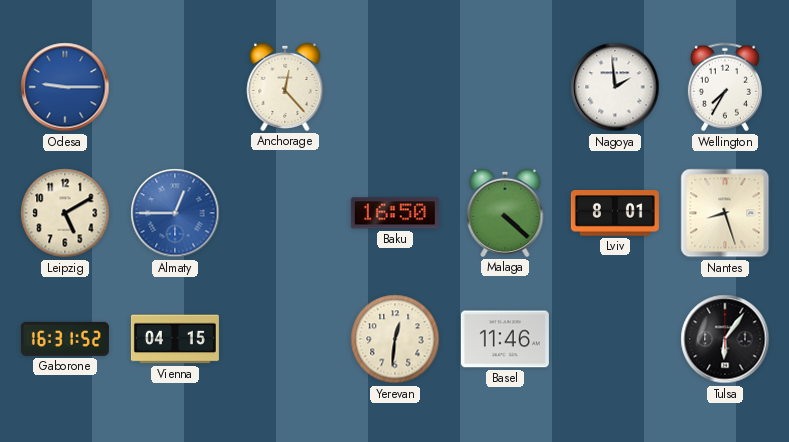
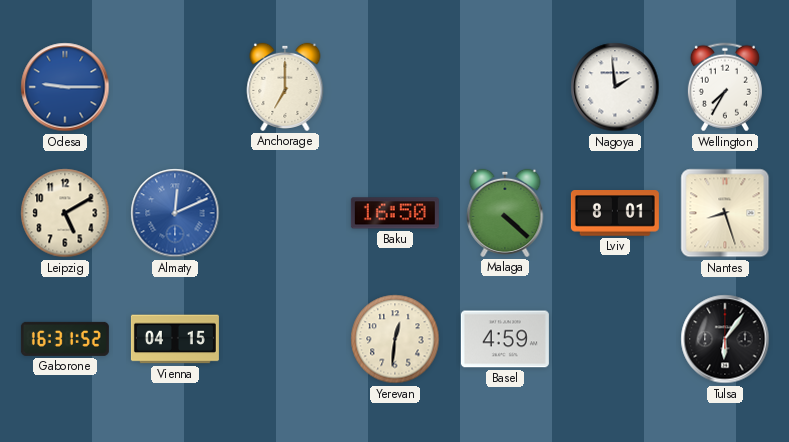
Anchorage: 12:23 -> 7:00 (285, 87)
Almaty: 12:45 -> 12:11 (175, 213)
Basel: 11:46 -> 4:59 (505, 339)
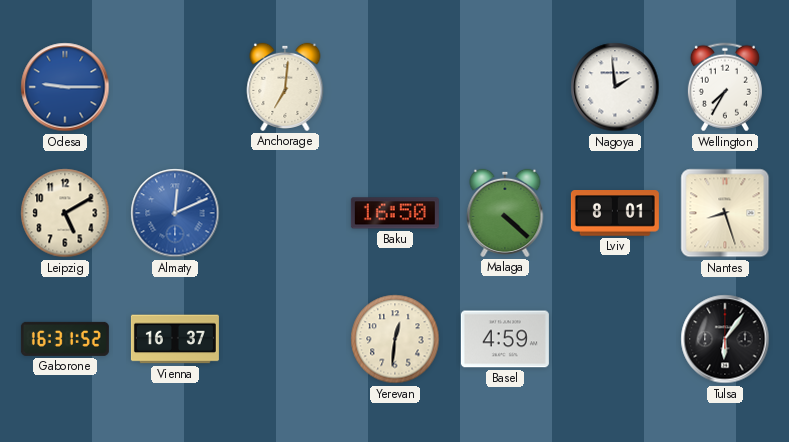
Anchorage: 7:00 -> 7:01 (285, 87)
Vienna: 04:15 -> 16:37 (175, 339)
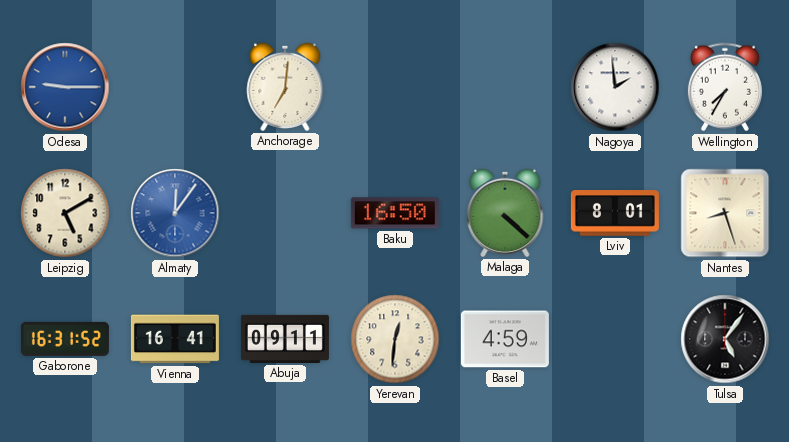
Almaty: 12:11 -> 12:06 (175, 213)
Vienna: 16:37 -> 16:41 (175, 339)
Abuja: none -> 09:11 (285, 339)
Tulsa: 6:06 -> 5:06 (725, 339)
